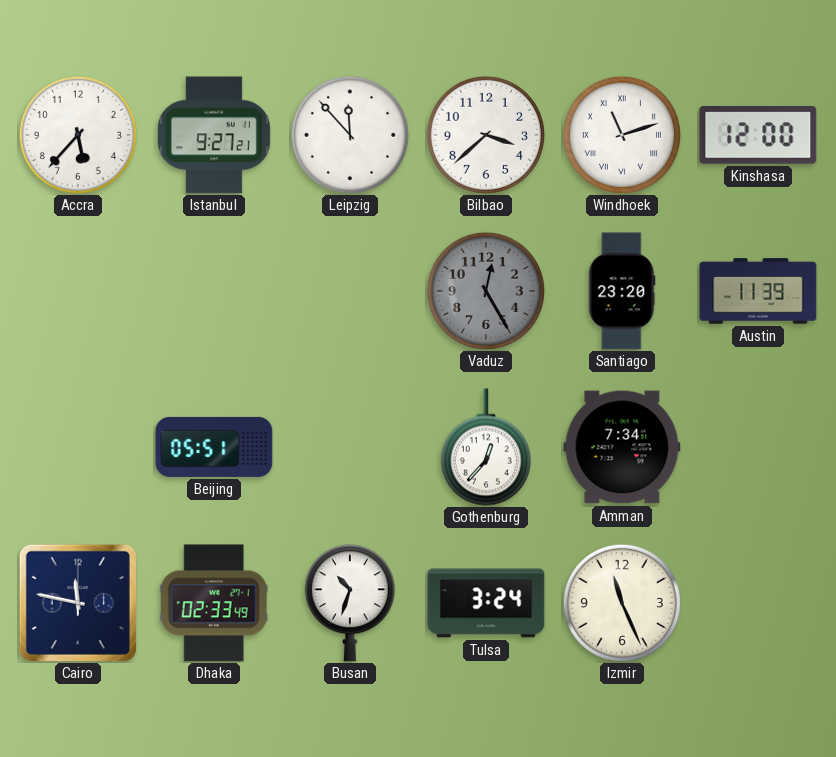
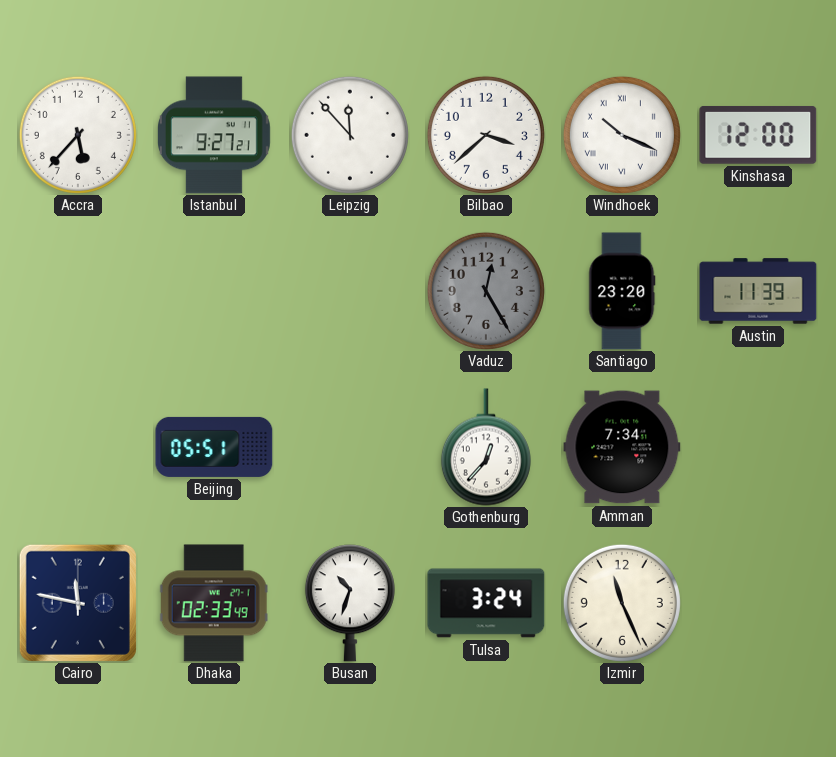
Windhoek: 11:12 -> 10:19 (622, 135)
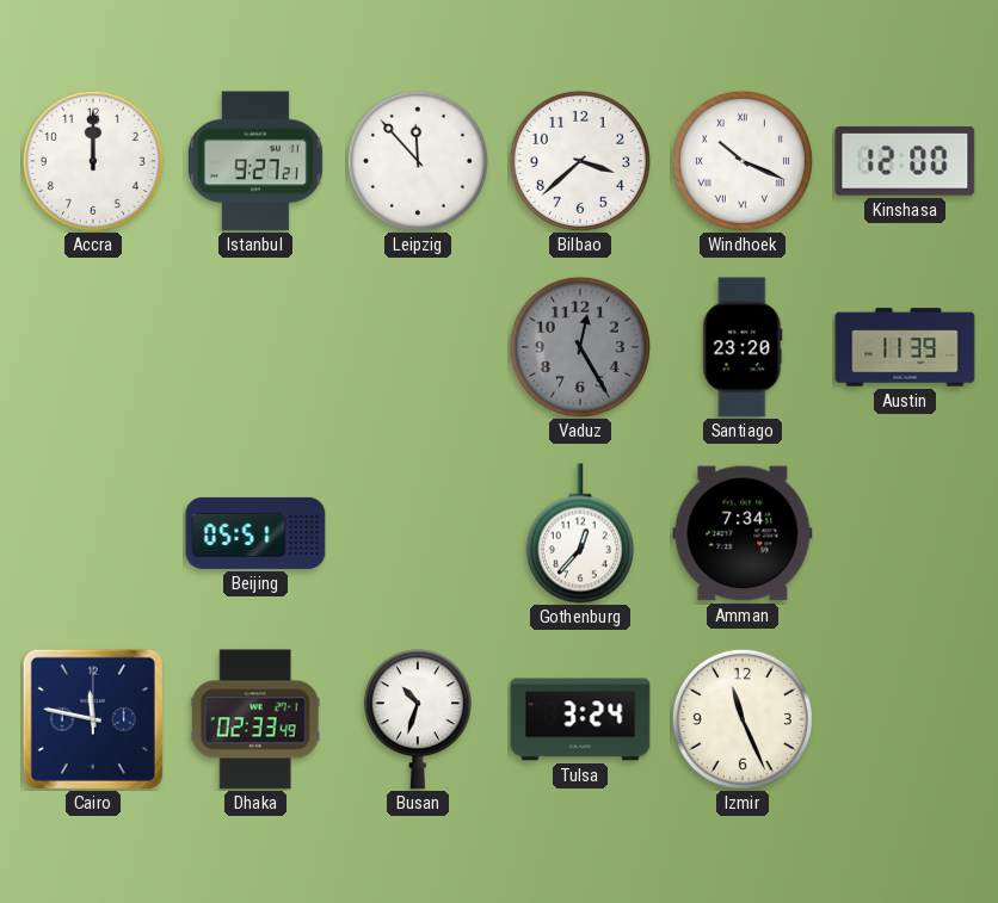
Accra: 5:37 -> 12:00 (93, 161)
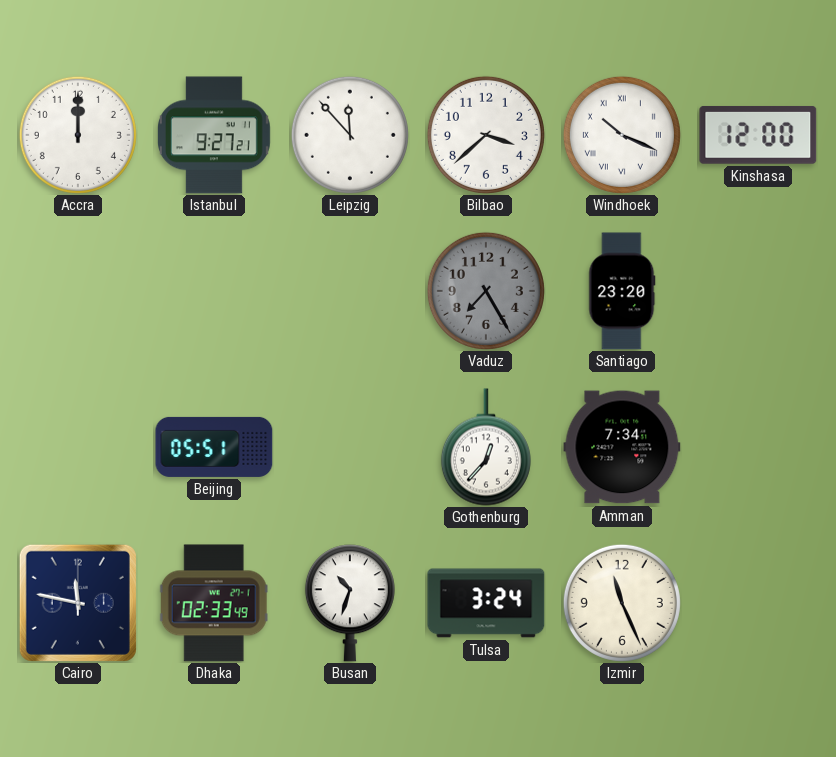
Vaduz: 12:25 -> 7:25 (486, 291)
Austin: 11:39 -> none (905, 347)
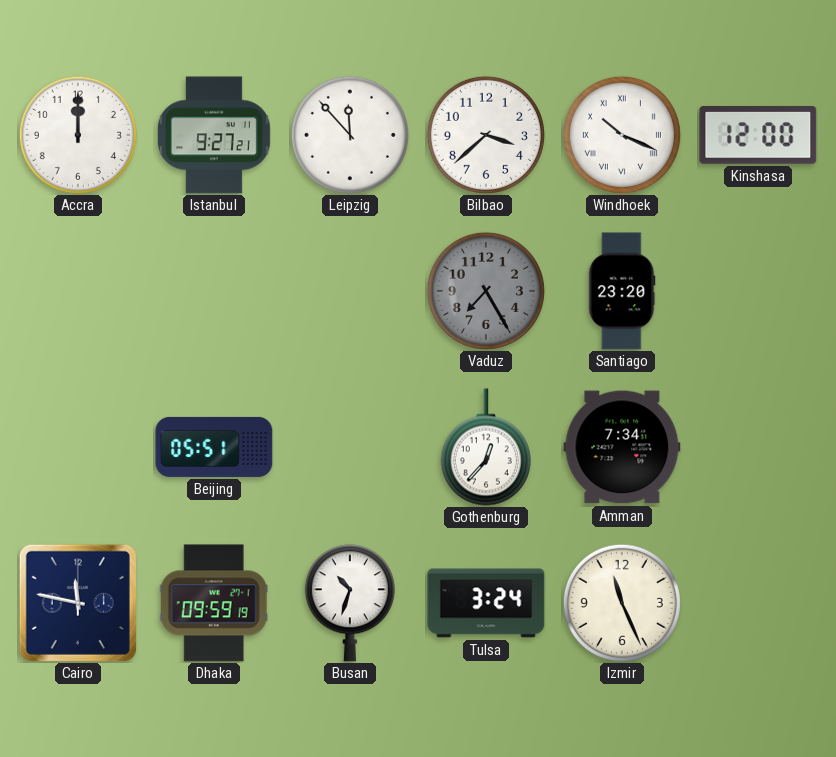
Dhaka: 02:33 -> 09:59 (214, 603)
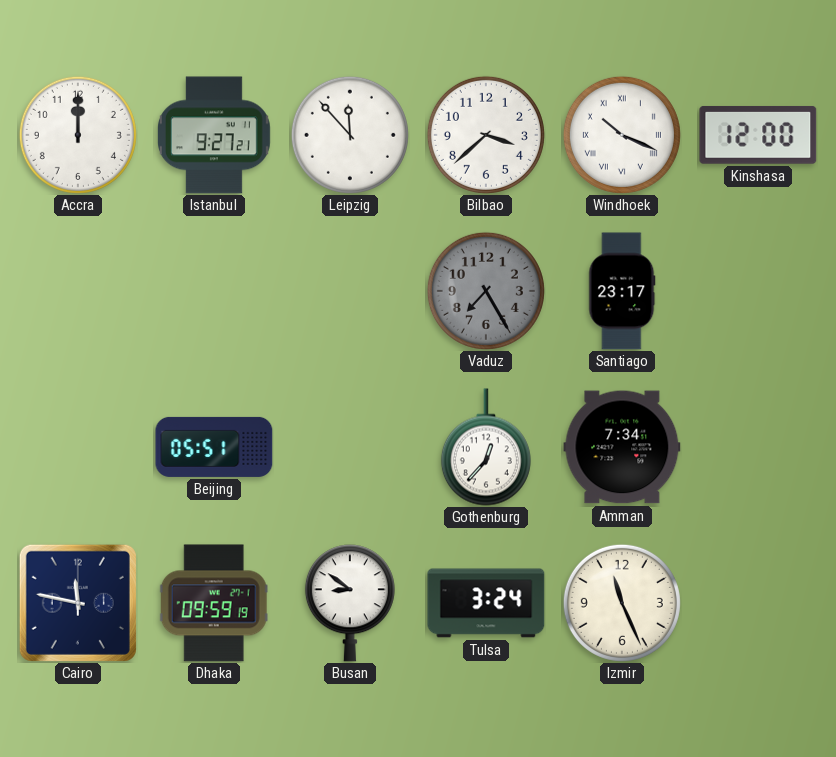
Santiago: 23:20 -> 23:17 (622, 291)
Busan: 10:33 -> 8:51 (350, 603)
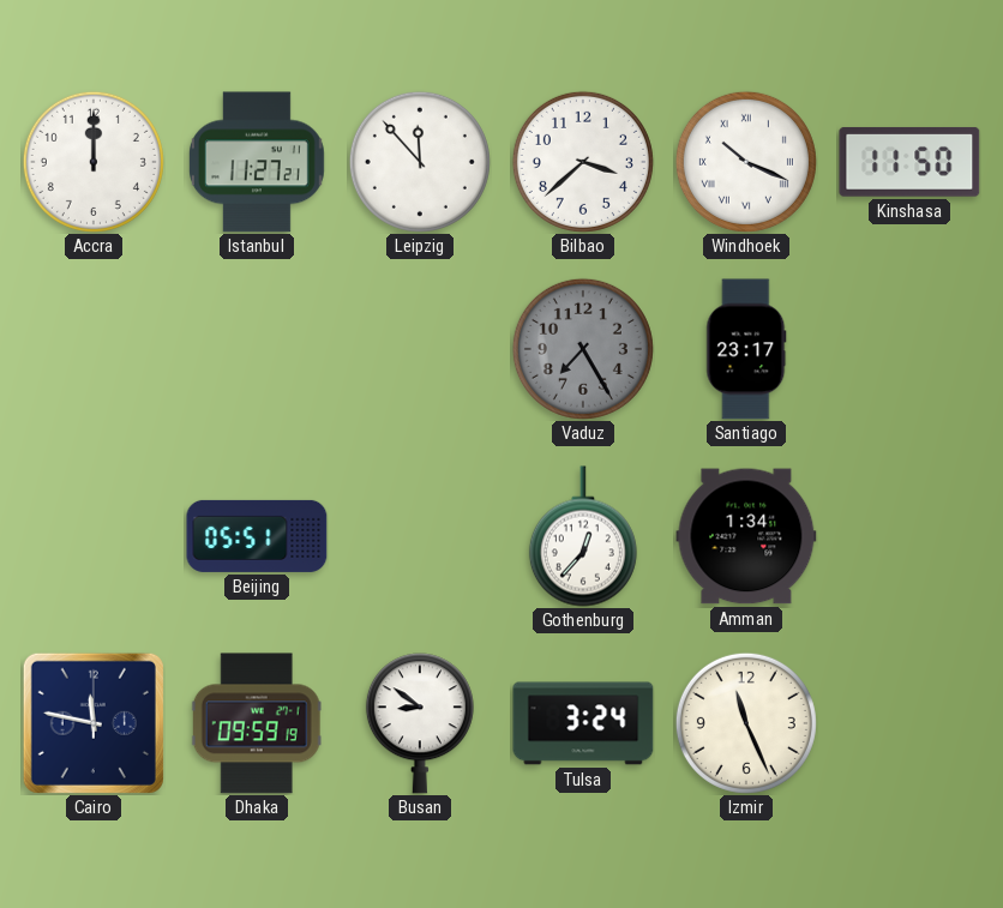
Istanbul: 9:27 -> 11:27 (257, 162)
Kinshasa: 12:00 -> 11:50 (909, 162)
Amman: 7:34 -> 1:34 (746, 536)
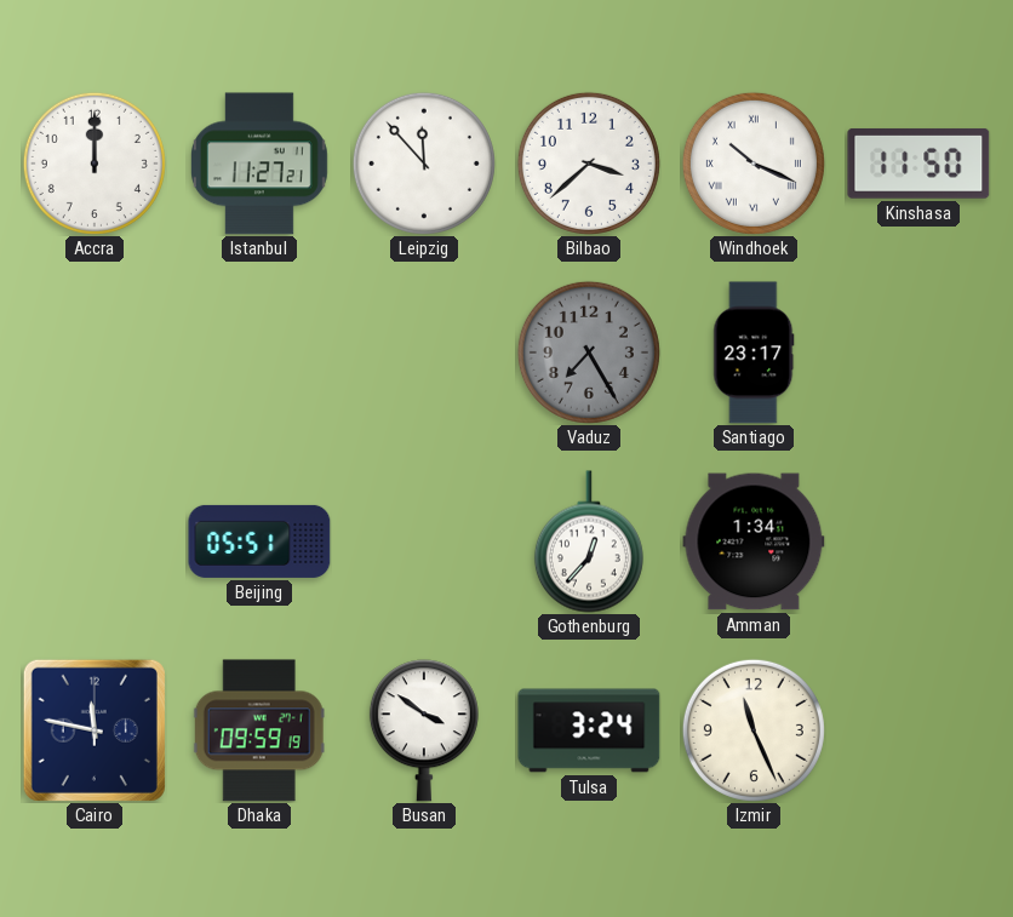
Busan: 8:51 -> 3:51 (424, 730)
